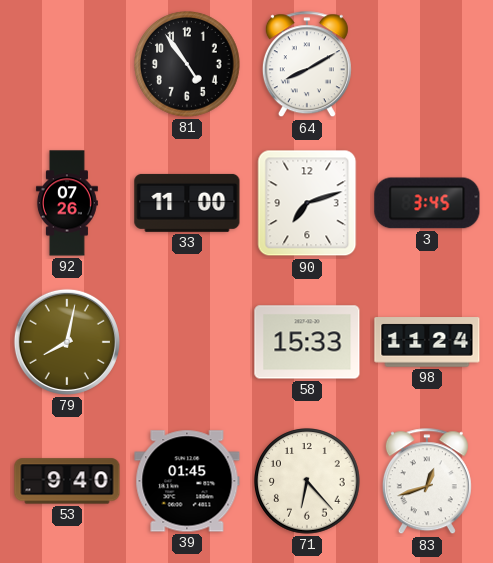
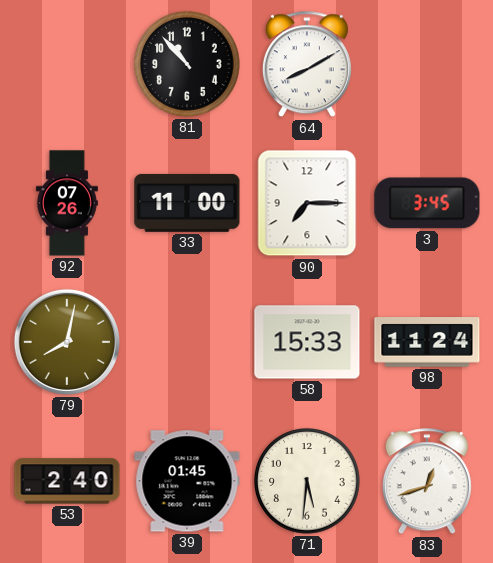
81: 4:54 -> 10:53 (187, 64)
90: 7:12 -> 7:15 (307, 203)
53: 9:40 -> 2:40 (67, 481)
71: 6:23 -> 5:31 (307, 481)
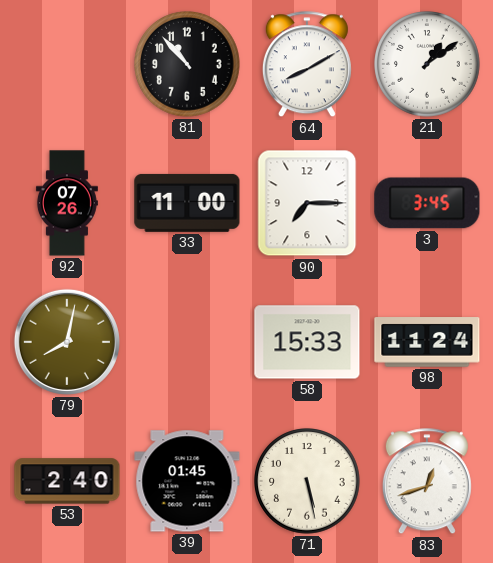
21: none -> 1:09 (427, 64)
71: 5:31 -> 5:28 (307, 481)
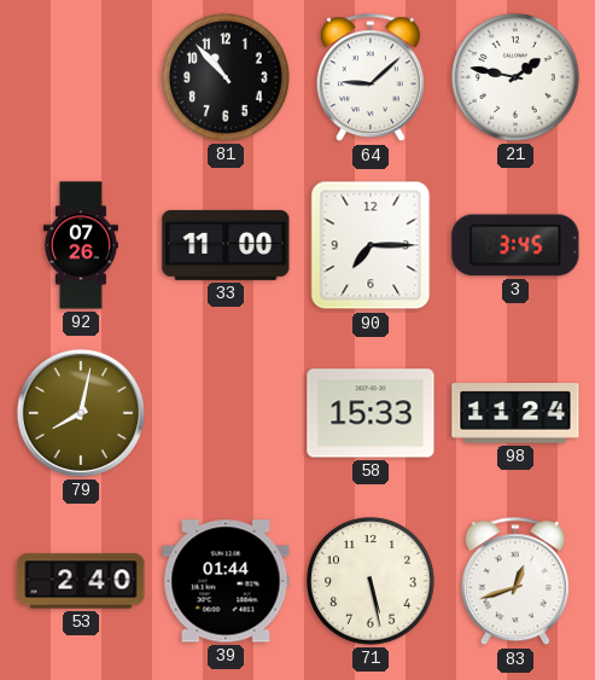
64: 8:10 -> 9:08 (371, 79)
21: 1:09 -> 1:47 (515, 77)
39: 01:45 -> 01:44 (226, 581)
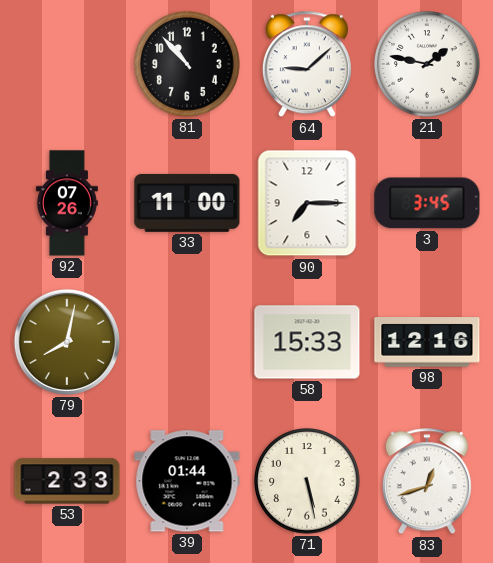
98: 11:24 -> 12:16 (427, 342)
53: 2:40 -> 2:33 (67, 481)
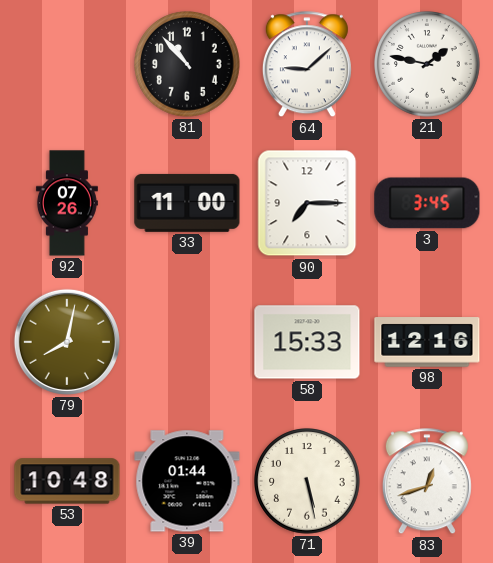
53: 2:33 -> 10:48 (67, 481)
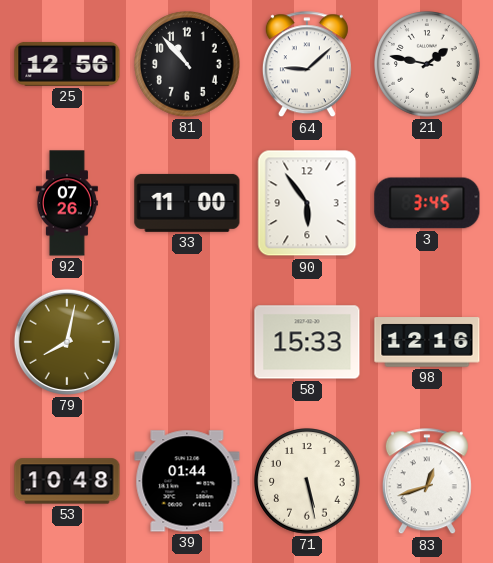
25: none -> 12:56 (67, 64)
90: 7:15 -> 5:54 (307, 203)
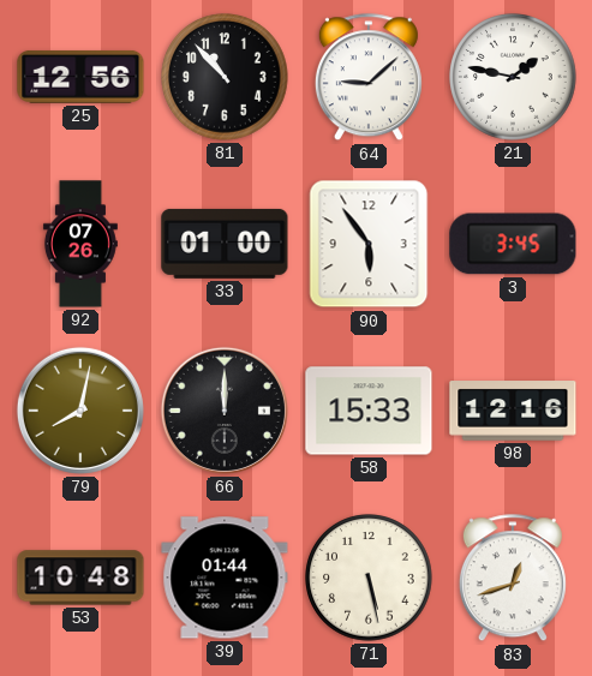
33: 11:00 -> 01:00 (225, 244)
66: none -> 12:00 (225, 411)
